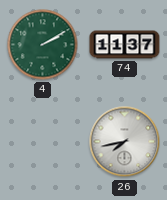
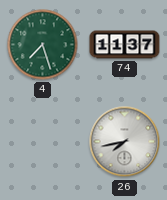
4: 2:10 -> 7:27 (43, 45)
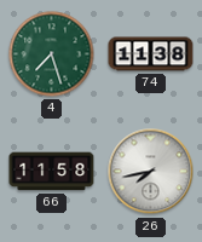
74: 11:37 -> 11:38 (151, 54)
66: none -> 11:58 (52, 172)
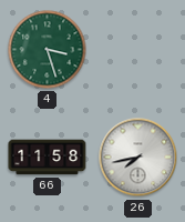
4: 7:27 -> 3:27 (48, 50)
74: 11:38 -> none (151, 54)
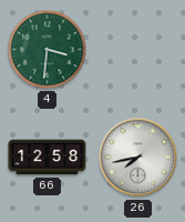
4: 3:27 -> 3:31 (48, 50)
66: 11:58 -> 12:58 (48, 158)
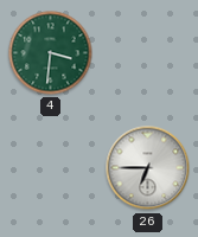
66: 12:58 -> none (48, 158)
26: 7:43 -> 6:45 (148, 168)
